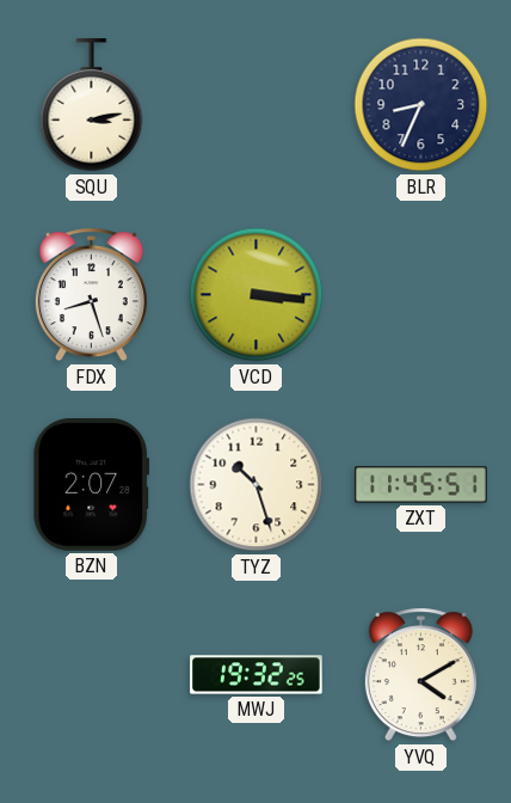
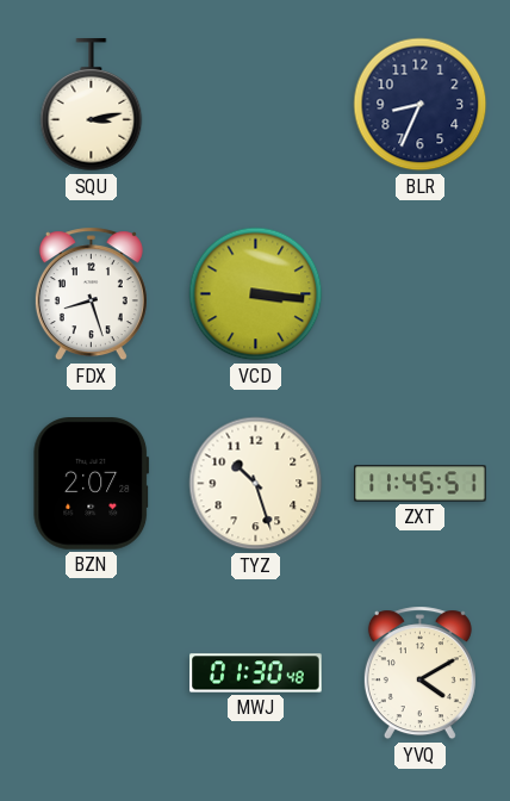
MWJ: 19:32 -> 01:30 (256, 673)
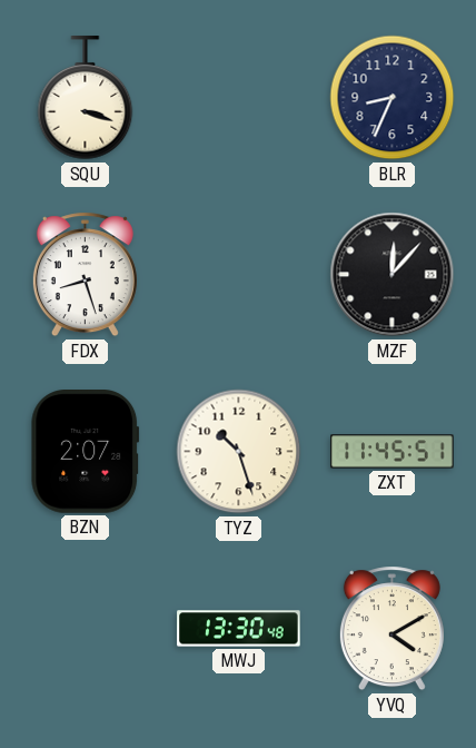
SQU: 3:13 -> 3:18 (86, 98)
VCD: 3:16 -> none (256, 294)
MZF: none -> 12:07 (393, 275)
MWJ: 01:30 -> 13:30 (239, 629)
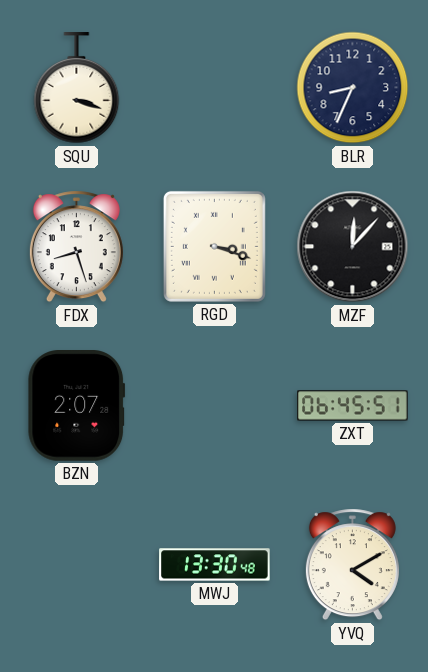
RGD: none -> 3:18 (214, 246)
TYZ: 10:27 -> none (239, 452)
ZXT: 11:45 -> 06:45 (353, 406)
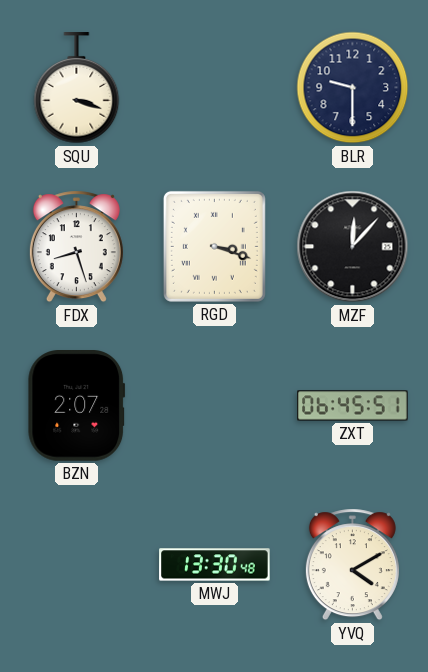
BLR: 8:34 -> 9:30 (353, 88)
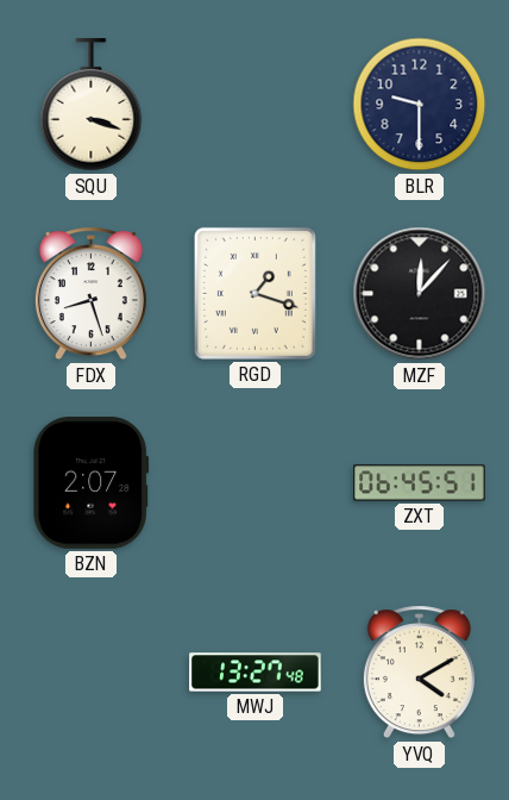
RGD: 3:18 -> 1:18 (254, 293)
MWJ: 13:30 -> 13:27 (256, 673)
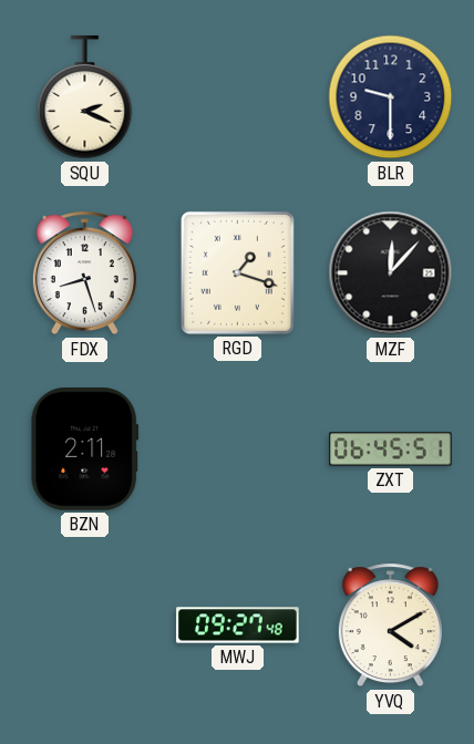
SQU: 3:18 -> 2:19 (85, 97)
BZN: 2:07 -> 2:11 (85, 449)
MWJ: 13:27 -> 09:27 (238, 626)
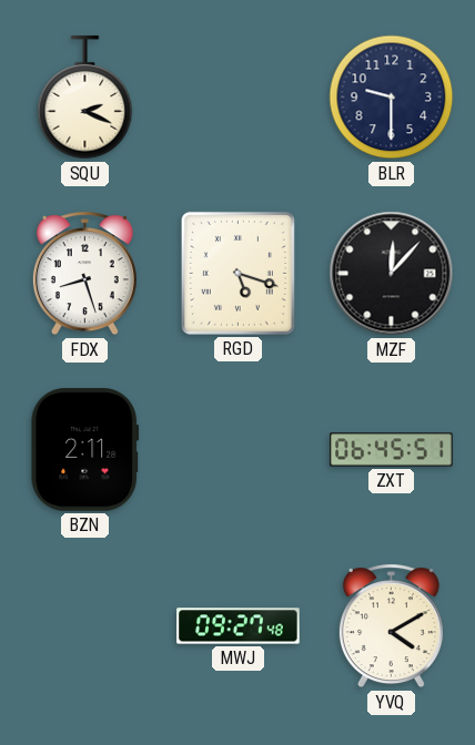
RGD: 1:18 -> 5:18 (238, 273)
